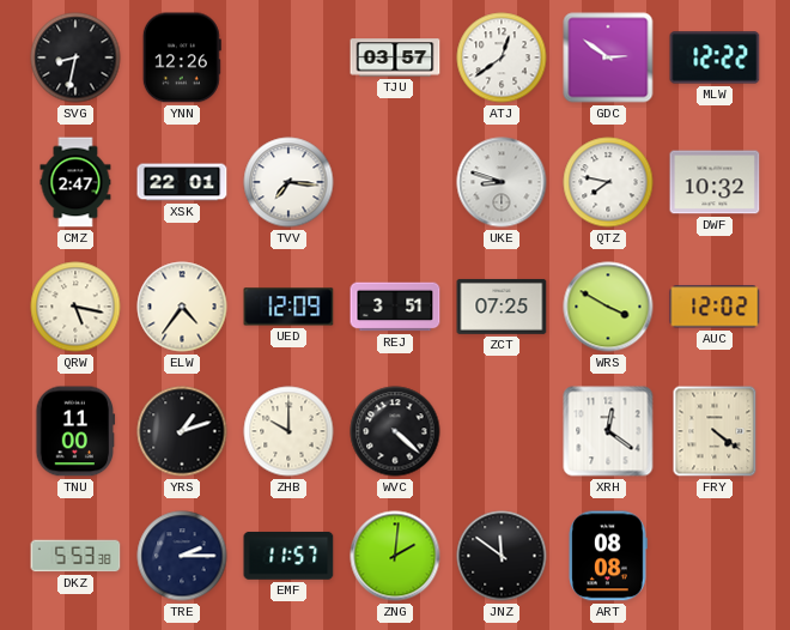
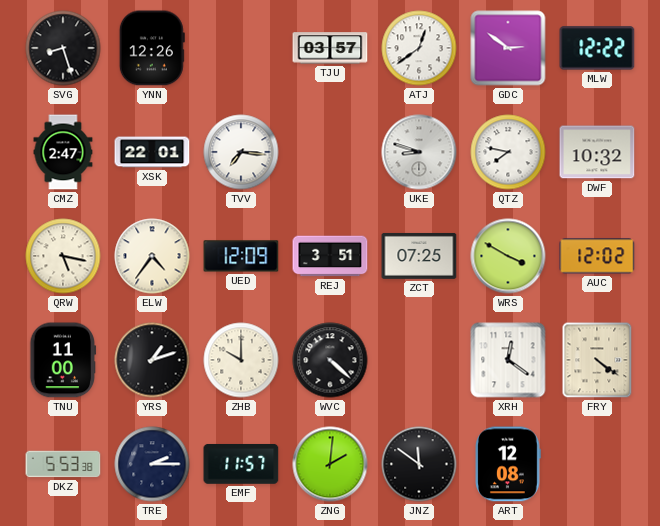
SVG: 8:32 -> 8:27 (63, 48)
ART: 08:08 -> 12:08 (508, 464)
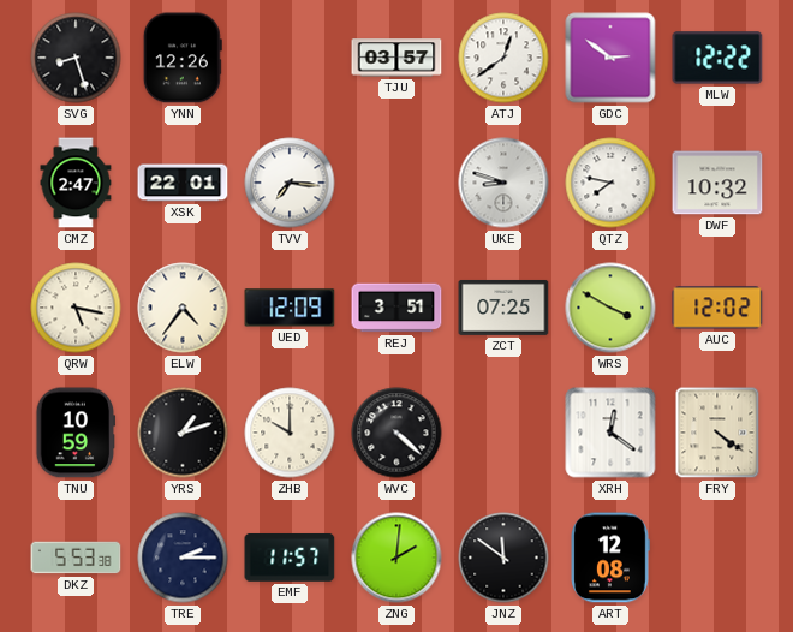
TNU: 11:00 -> 10:59 (76, 433)
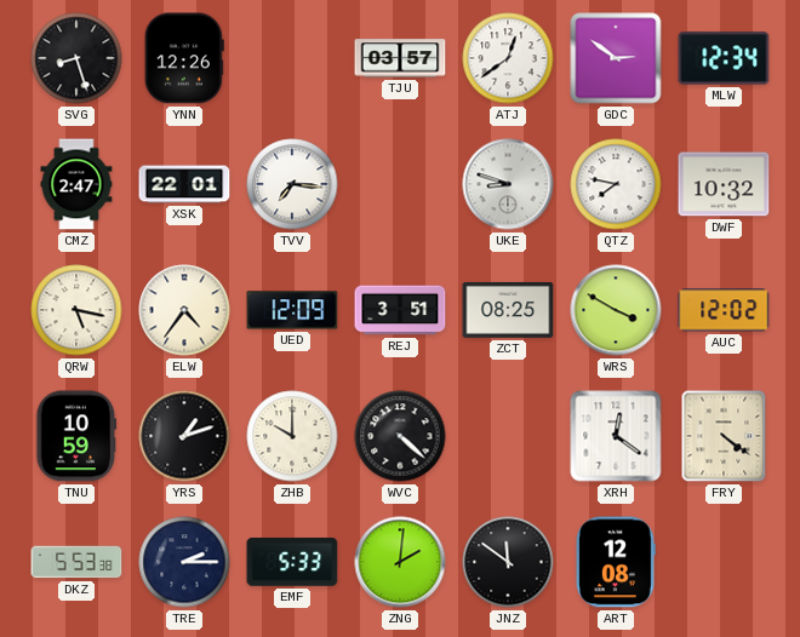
MLW: 12:22 -> 12:34 (724, 58)
ZCT: 07:25 -> 08:25 (508, 310)
EMF: 11:57 -> 5:33 (292, 562)
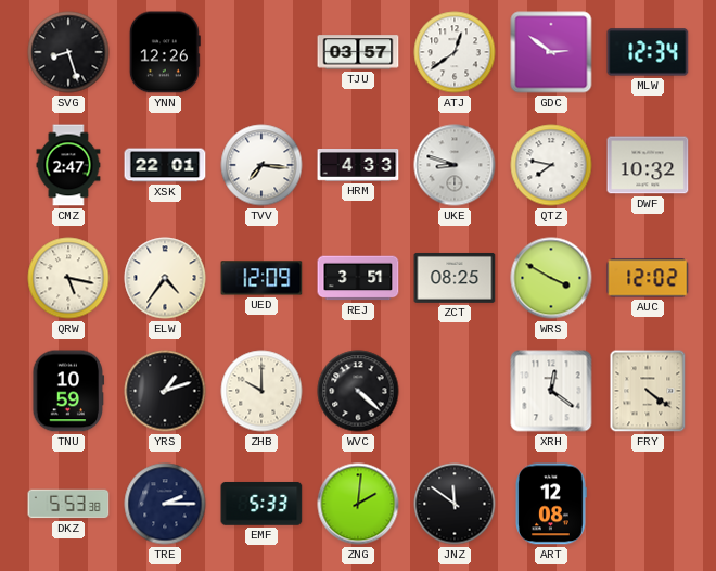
HRM: none -> 4:33 (358, 166)
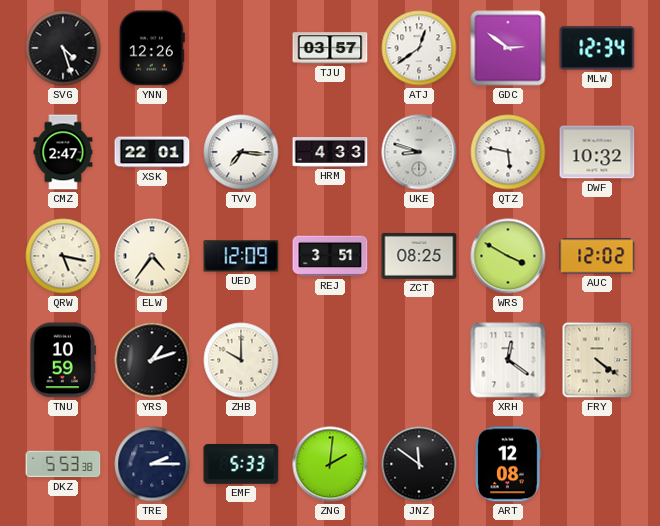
SVG: 8:27 -> 4:27 (63, 48)
QTZ: 7:47 -> 5:47 (508, 152)
WVC: 4:22 -> none (358, 391)
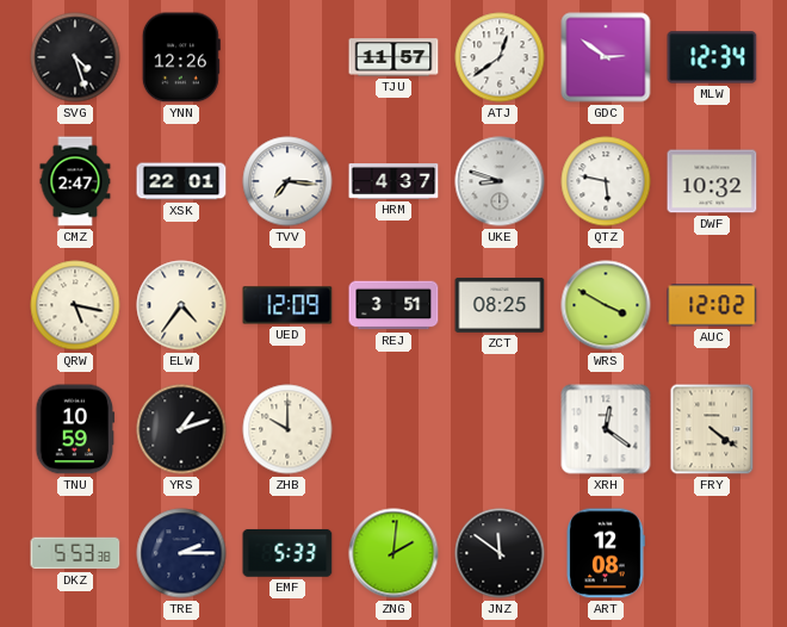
TJU: 03:57 -> 11:57 (393, 57)
HRM: 4:33 -> 4:37 (393, 182)
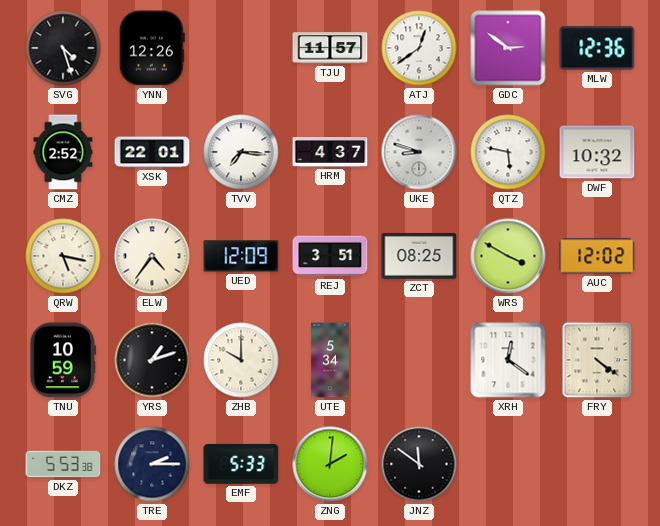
MLW: 12:34 -> 12:36 (597, 48)
CMZ: 2:47 -> 2:52 (63, 152)
UTE: none -> 5:34 (330, 360)
ART: 12:08 -> none (606, 553)
